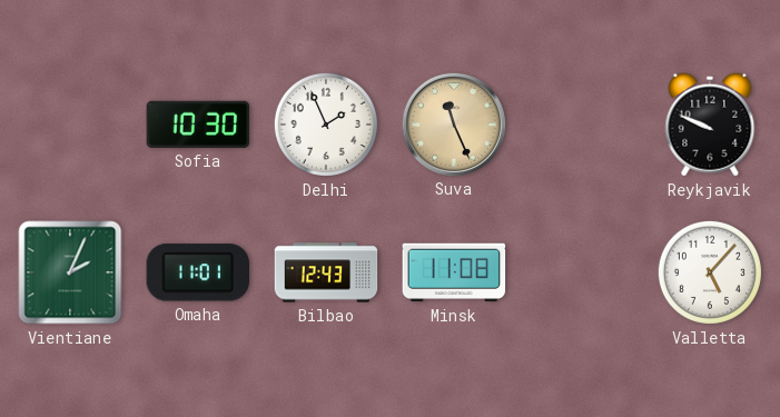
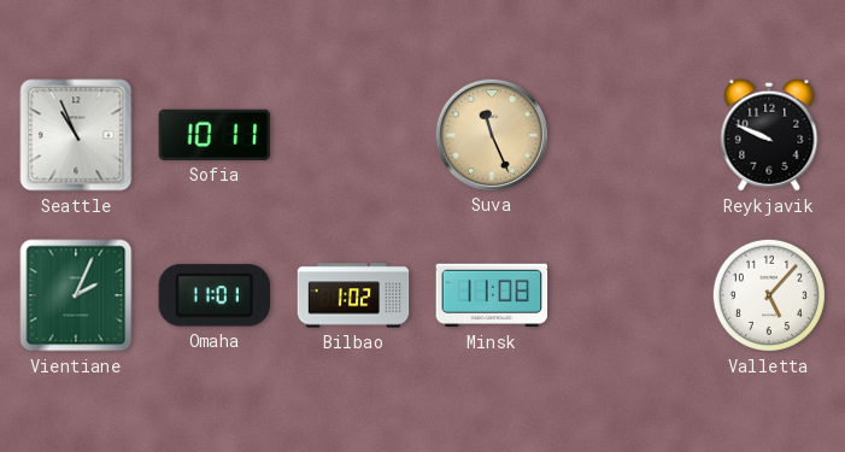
Seattle: none -> 10:56 (76, 135)
Sofia: 10:30 -> 10:11 (215, 135)
Delhi: 1:56 -> none (326, 125)
Bilbao: 12:43 -> 1:02 (353, 295)
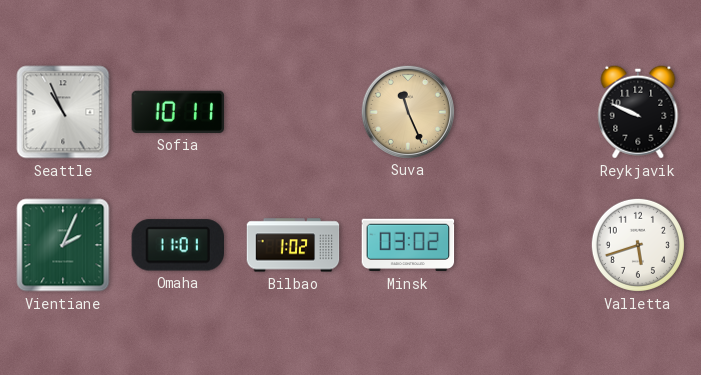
Minsk: 11:08 -> 03:02 (408, 245)
Valletta: 5:07 -> 5:42 (638, 245)
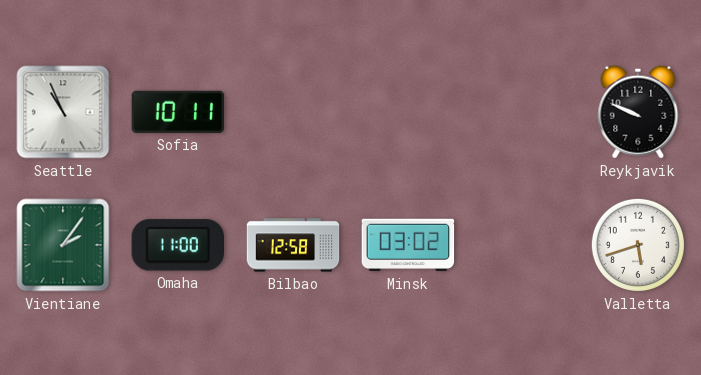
Suva: 11:26 -> none (407, 111)
Vientiane: 2:04 -> 2:06 (63, 245)
Omaha: 11:01 -> 11:00 (177, 245)
Bilbao: 1:02 -> 12:58 (293, 245)
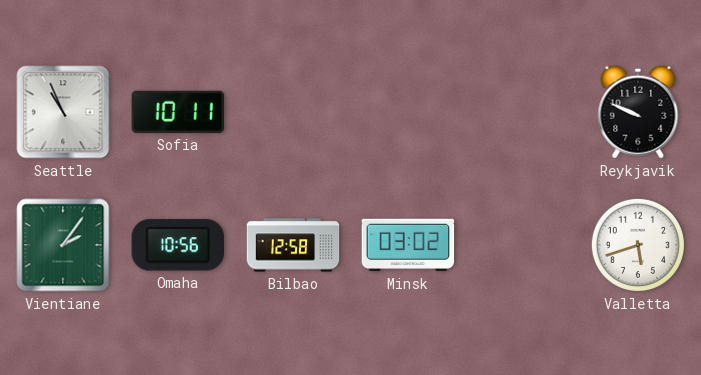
Omaha: 11:00 -> 10:56 (177, 245)
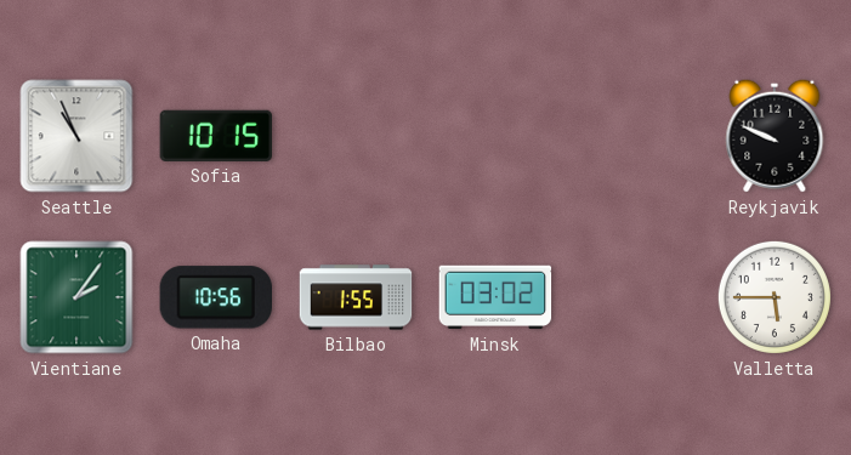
Sofia: 10:11 -> 10:15 (216, 136)
Bilbao: 12:58 -> 1:55 (356, 297)
Valletta: 5:42 -> 5:45 (775, 297)
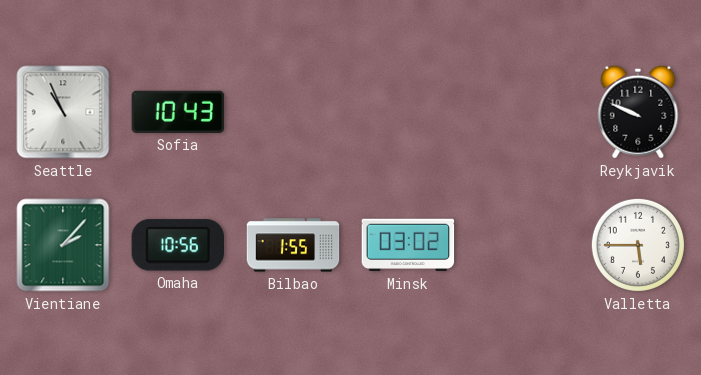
Sofia: 10:15 -> 10:43 (178, 112)
Vientiane: 2:06 -> 2:07 (63, 245)
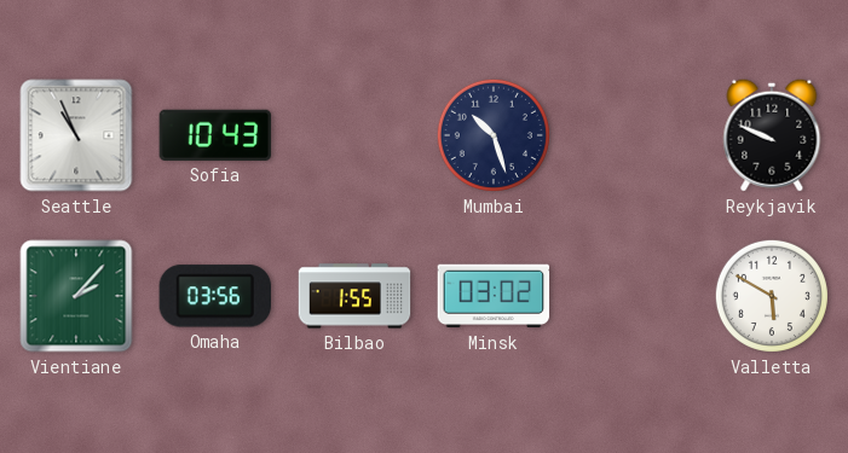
Mumbai: none -> 10:27 (494, 135)
Omaha: 10:56 -> 03:56 (214, 296)
Valletta: 5:45 -> 5:50 (772, 296)
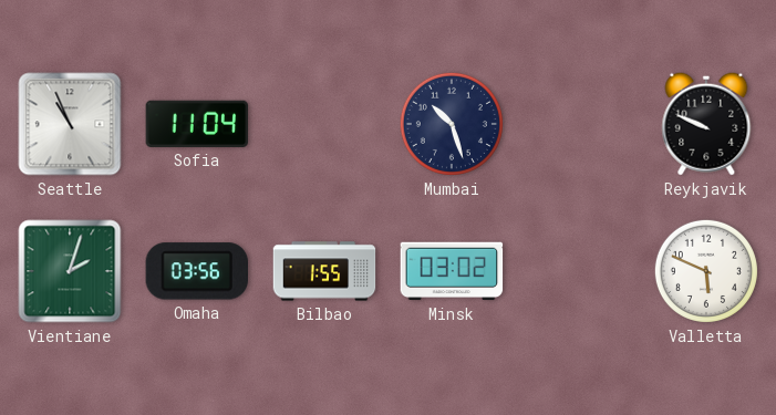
Sofia: 10:43 -> 11:04 (197, 124)
Vientiane: 2:07 -> 2:03 (70, 271)
Valletta: 5:50 -> 5:49 (706, 271)
